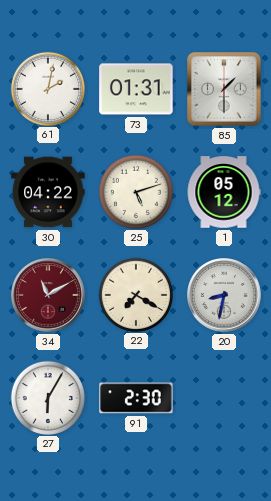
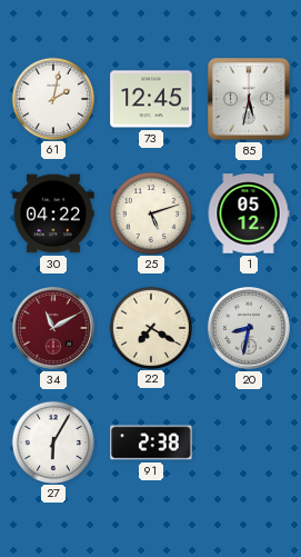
73: 01:31 -> 12:45 (151, 99)
85: 1:30 -> 5:32 (249, 99)
91: 2:30 -> 2:38 (151, 442)
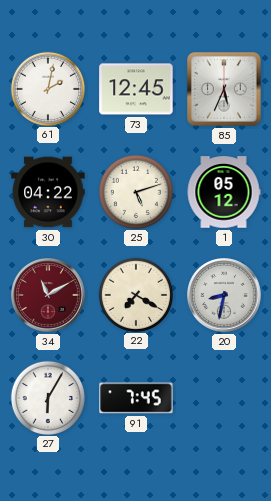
85: 5:32 -> 5:34 (224, 89)
91: 2:38 -> 7:45 (136, 398)
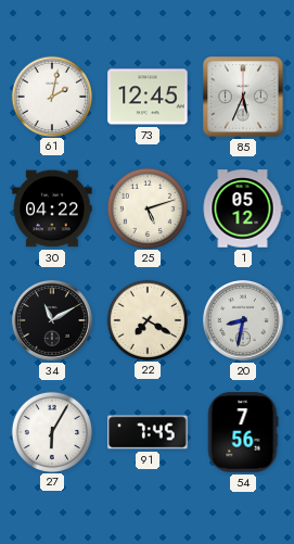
34 dial: burgundy -> black (53, 321)
54: none -> 7:56 (243, 432)
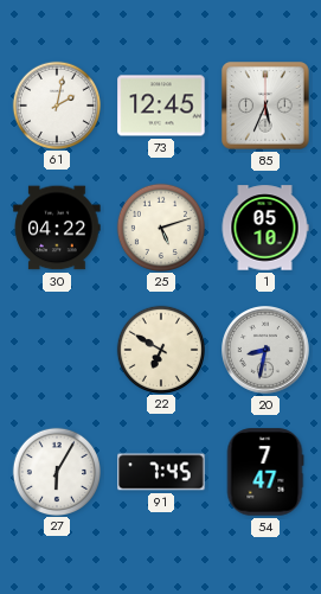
1: 05:12 -> 05:10 (265, 228)
34: 11:10 -> none (53, 321)
22: 7:20 -> 6:50 (160, 349)
54: 7:56 -> 7:47 (265, 472)
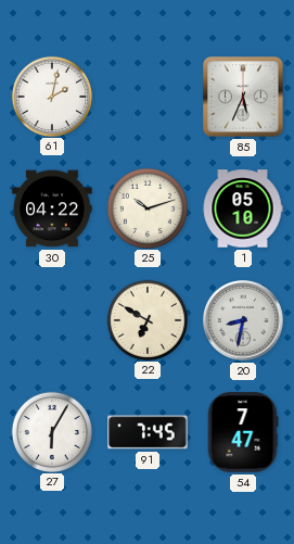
73: 12:45 -> none (161, 106)
25: 5:12 -> 10:12 (146, 207)
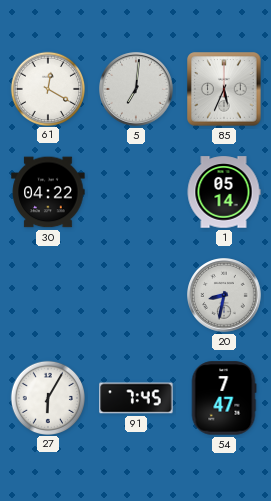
61: 2:02 -> 12:20 (47, 88)
5: none -> 7:01 (137, 90)
25: 10:12 -> none (146, 207)
1: 05:10 -> 05:14 (224, 192)
22: 6:50 -> none (146, 319)
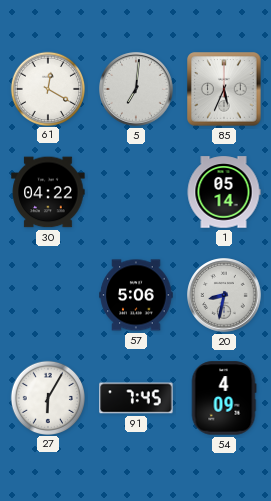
57: none -> 5:06 (136, 295)
54: 7:47 -> 4:09 (224, 398)
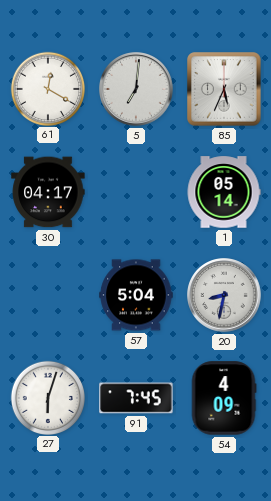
30: 04:22 -> 04:17 (48, 192)
57: 5:06 -> 5:04 (136, 295)
27: 6:05 -> 6:03 (47, 397)
